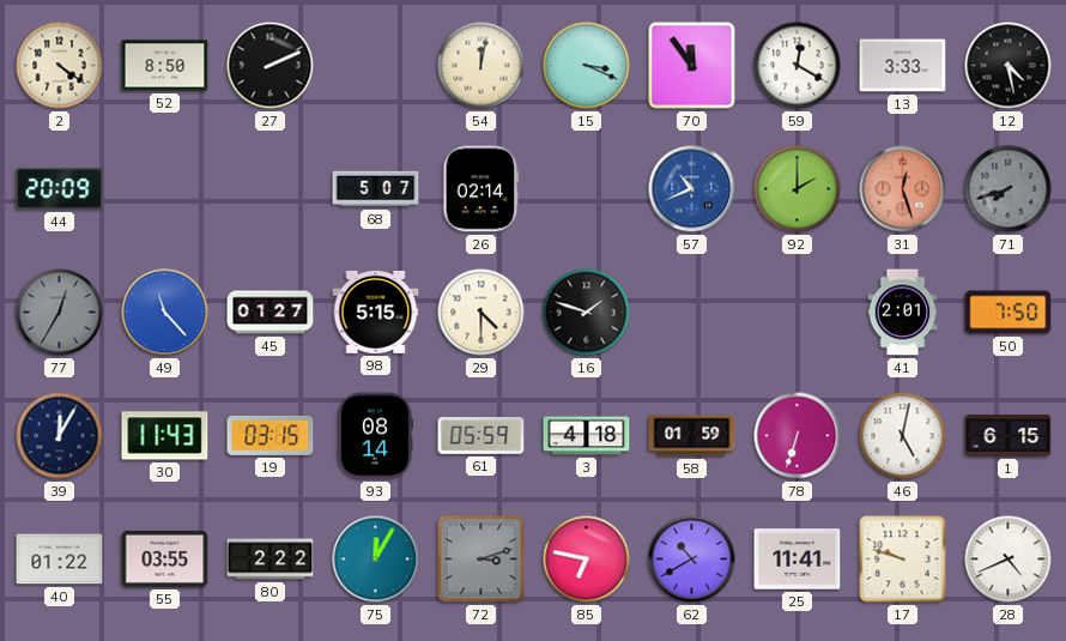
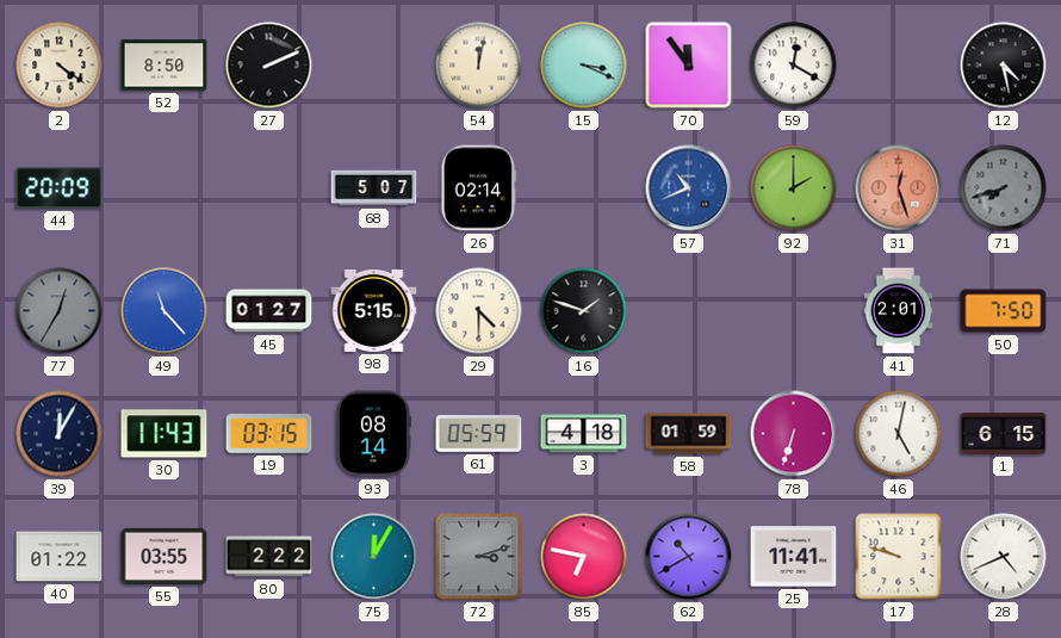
13: 3:33 -> none (903, 66)
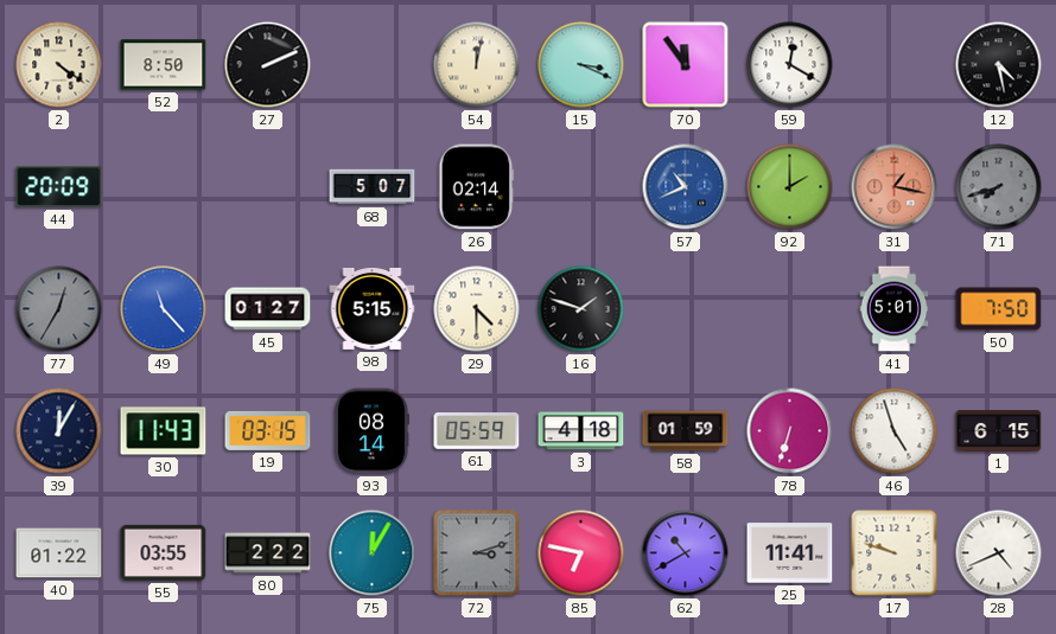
31: 12:27 -> 1:17 (895, 187)
41: 2:01 -> 5:01 (895, 309)
46: 5:02 -> 4:57 (895, 431)
